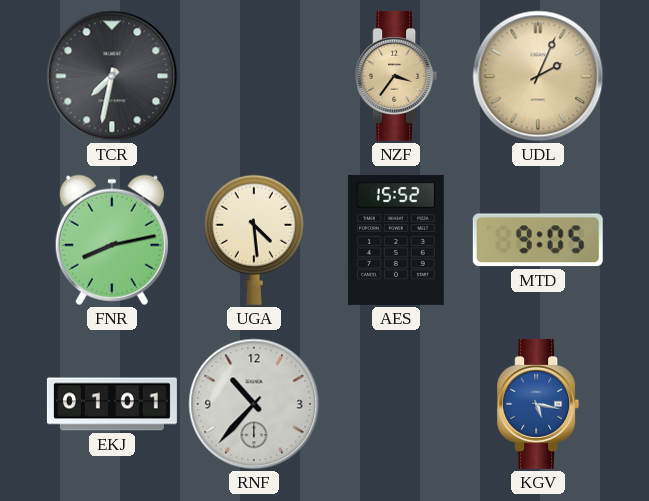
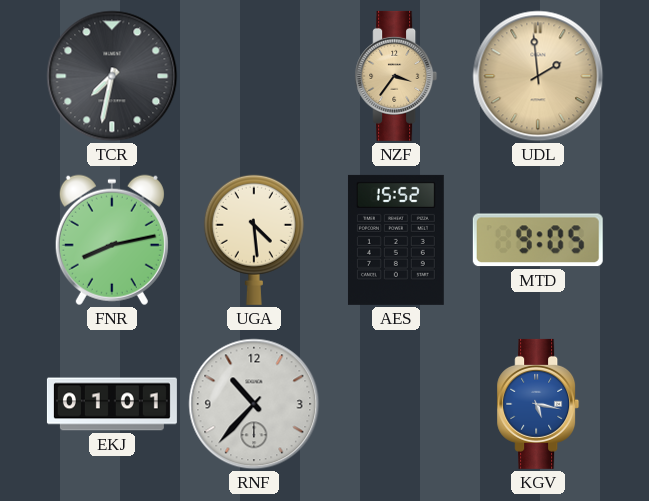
UDL: 2:04 -> 1:59 (538, 76)
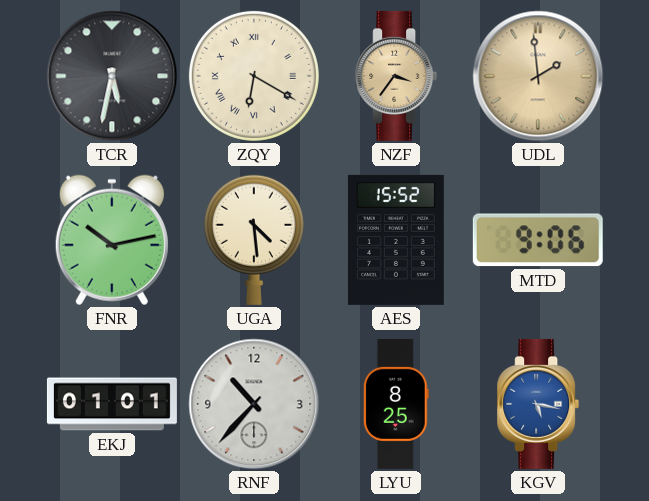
TCR: 7:32 -> 5:32 (112, 76)
ZQY: none -> 6:20 (254, 76)
FNR: 8:13 -> 10:13 (112, 240)
MTD: 9:05 -> 9:06 (538, 240)
LYU: none -> 8:25 (396, 404)
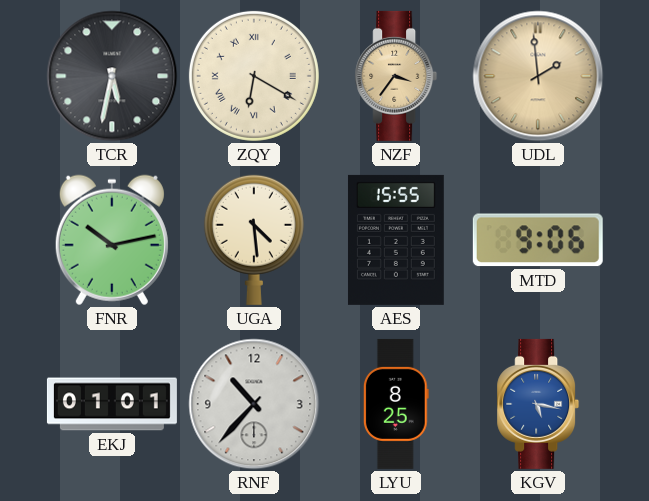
AES: 15:52 -> 15:55 (396, 240)
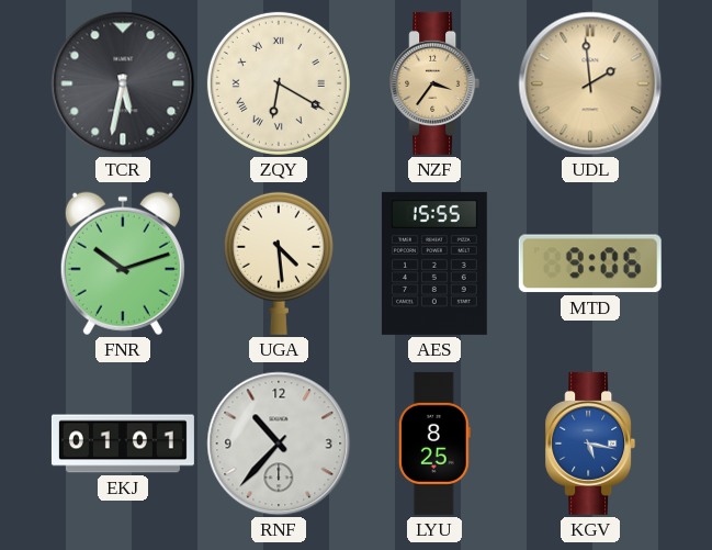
FNR: 10:13 -> 10:12 (123, 263)
